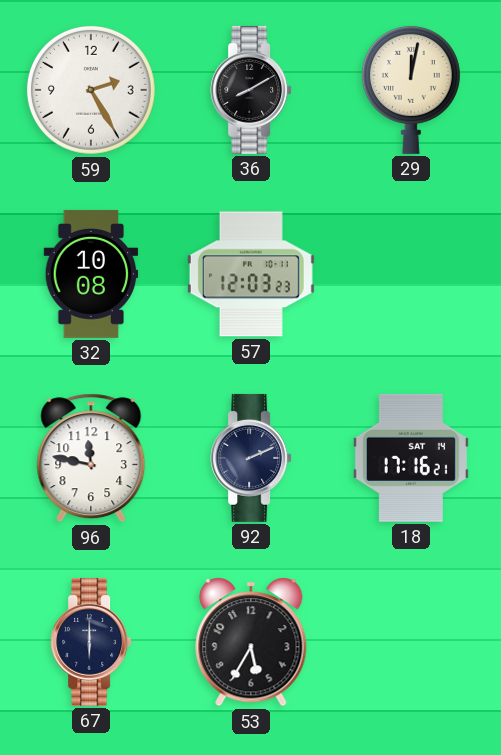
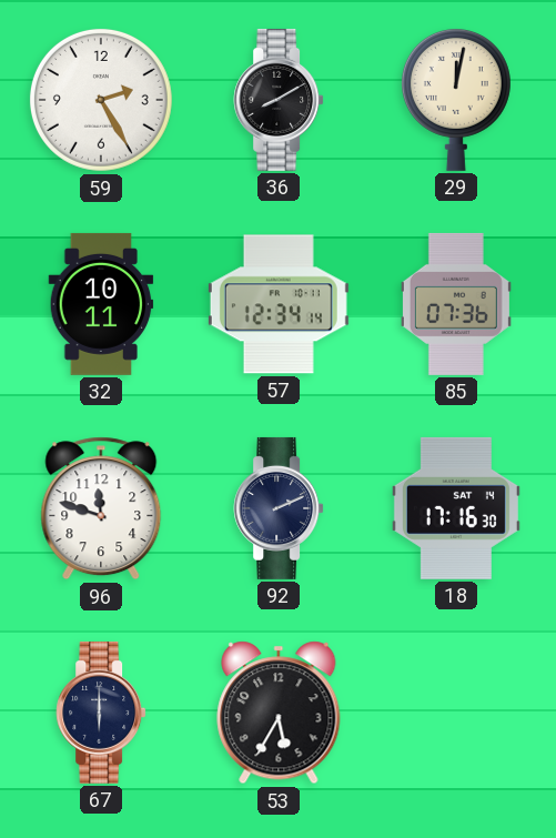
32: 10:08 -> 10:11 (101, 304)
57: 12:03 -> 12:34 (279, 304)
85: none -> 07:36 (456, 304)
96: 11:47 -> 11:48 (101, 508)
18: 17:16:21 -> 17:16:30 (456, 508)
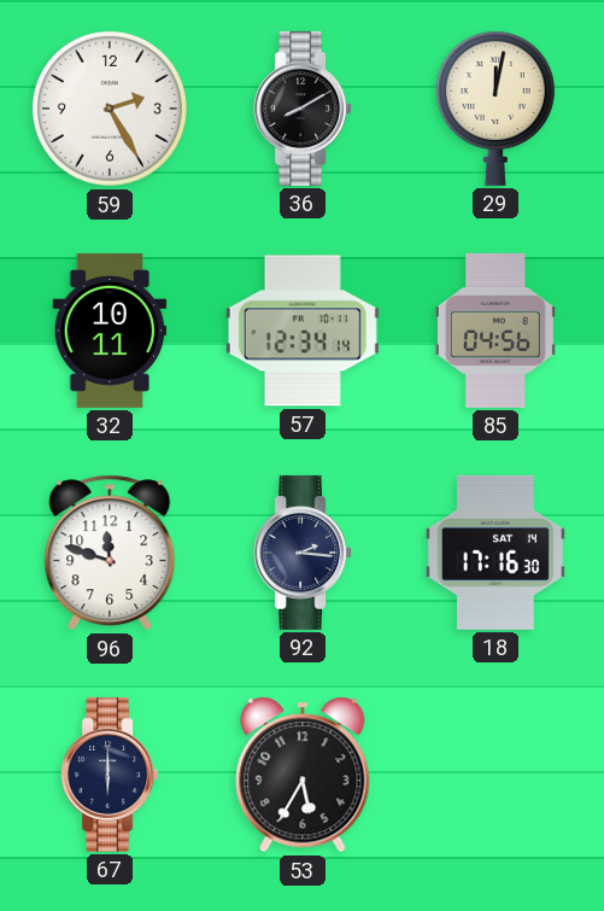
85: 07:36 -> 04:56 (495, 331)
92: 2:11 -> 2:16 (303, 553)
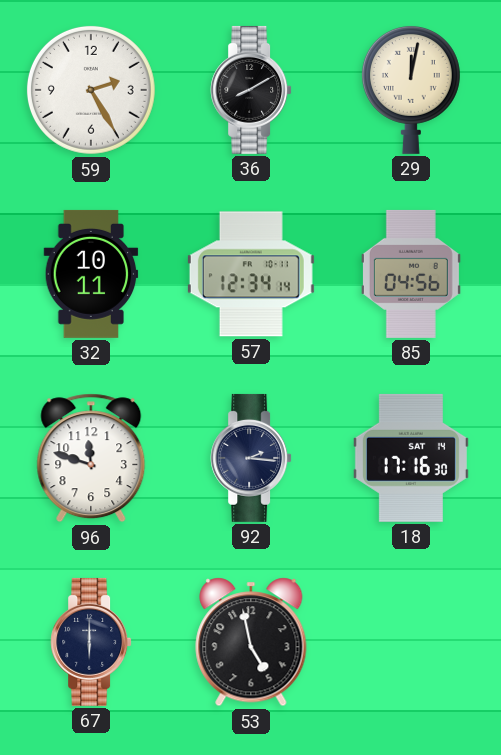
53: 5:35 -> 4:58 (251, 642)
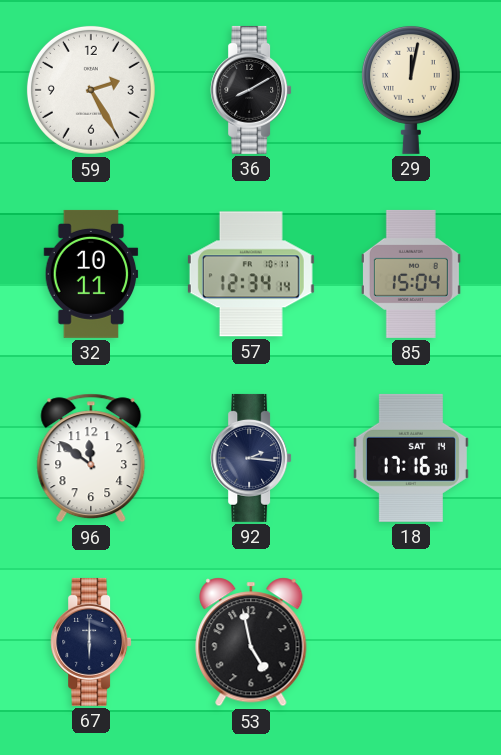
85: 04:56 -> 15:04 (411, 274)
96: 11:48 -> 11:51 (91, 458)
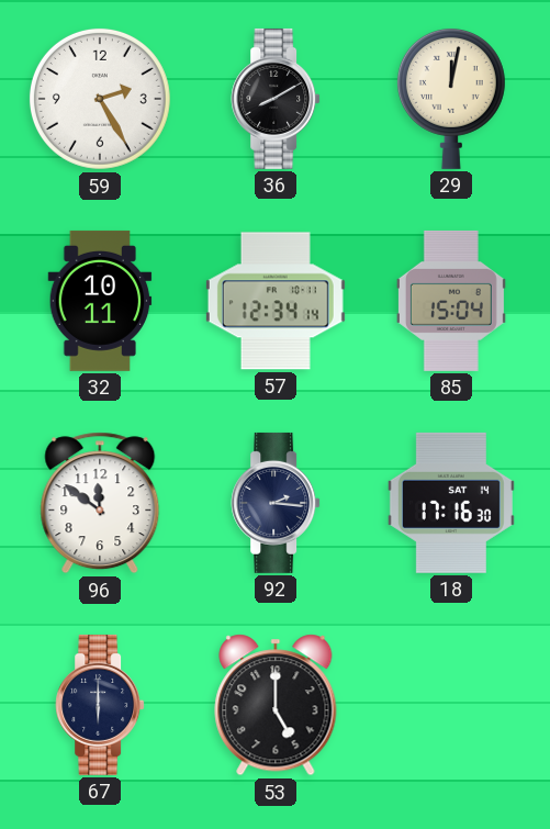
53: 4:58 -> 5:00 (276, 705)
